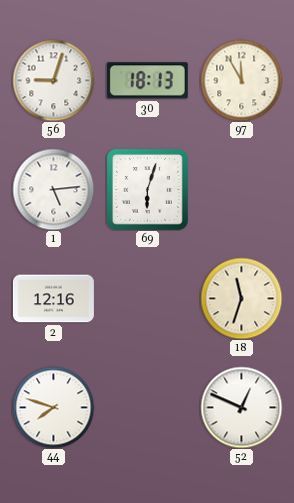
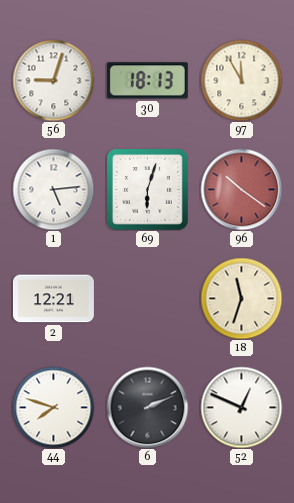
96: none -> 10:21 (241, 189)
2: 12:16 -> 12:21 (53, 299)
6: none -> 2:11 (147, 407)
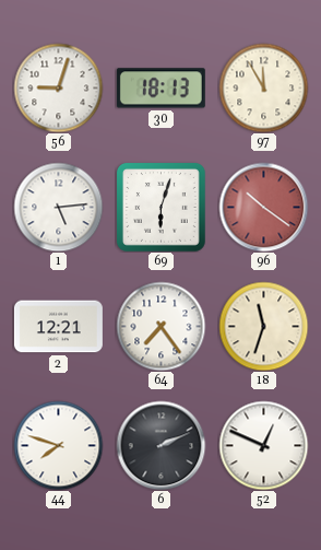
64: none -> 7:24 (160, 326)
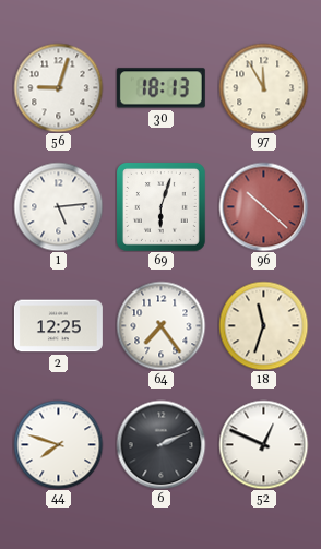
96: 10:21 -> 10:22 (263, 206)
2: 12:21 -> 12:25 (58, 326)
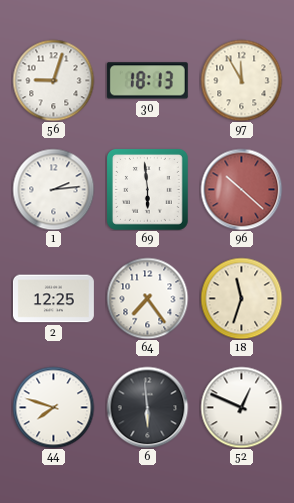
1: 5:14 -> 2:14 (53, 189)
69: 6:03 -> 5:59 (148, 190)
6: 2:11 -> 5:59 (147, 407)
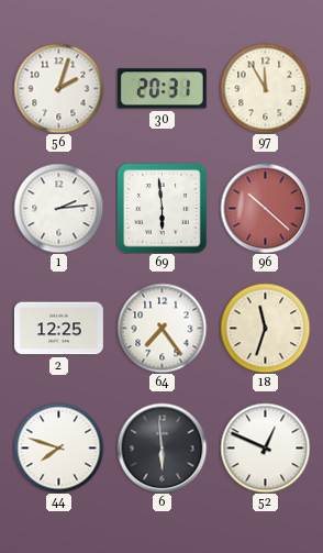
56: 9:03 -> 2:03 (58, 88)
30: 18:13 -> 20:31 (161, 89)
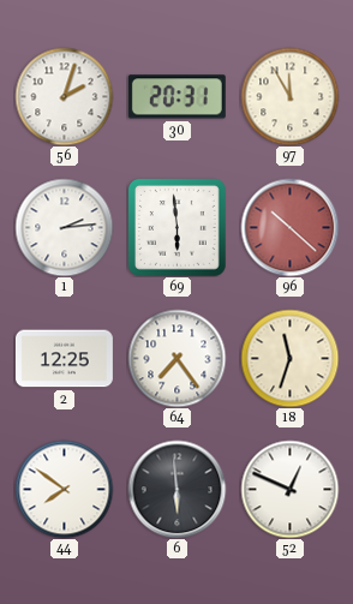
44: 7:48 -> 7:51 (64, 489)
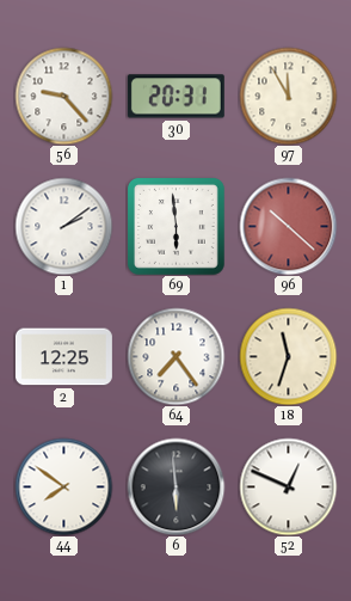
56: 2:03 -> 9:23 (63, 96)
1: 2:14 -> 2:09 (63, 226)
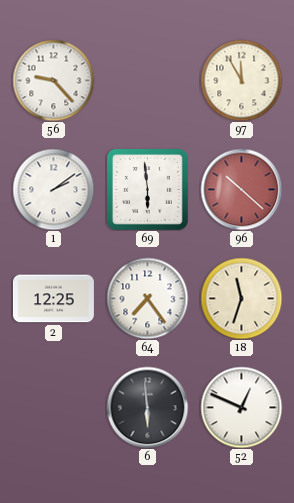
30: 20:31 -> none (176, 97)
44: 7:51 -> none (63, 486)
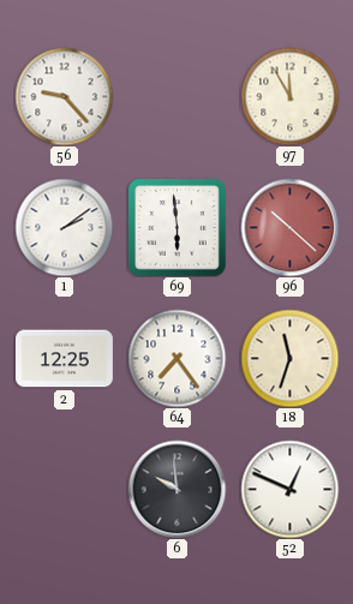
6: 5:59 -> 9:59 (176, 489)
